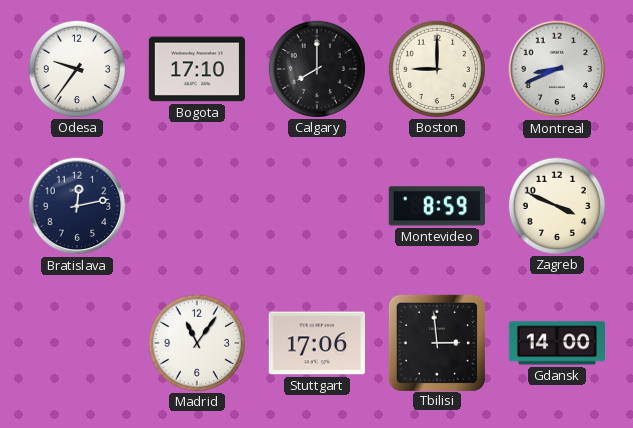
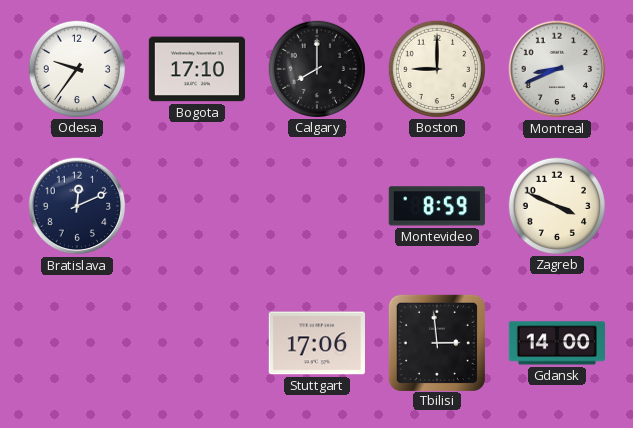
Bratislava: 12:13 -> 12:11 (77, 206)
Madrid: 11:06 -> none (196, 342)
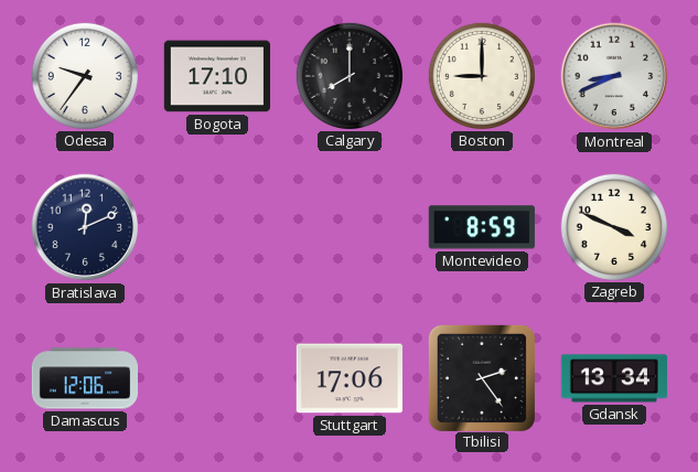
Damascus: none -> 12:06 (85, 378)
Tbilisi: 2:59 -> 2:24 (481, 377)
Gdansk: 14:00 -> 13:34 (613, 378)
